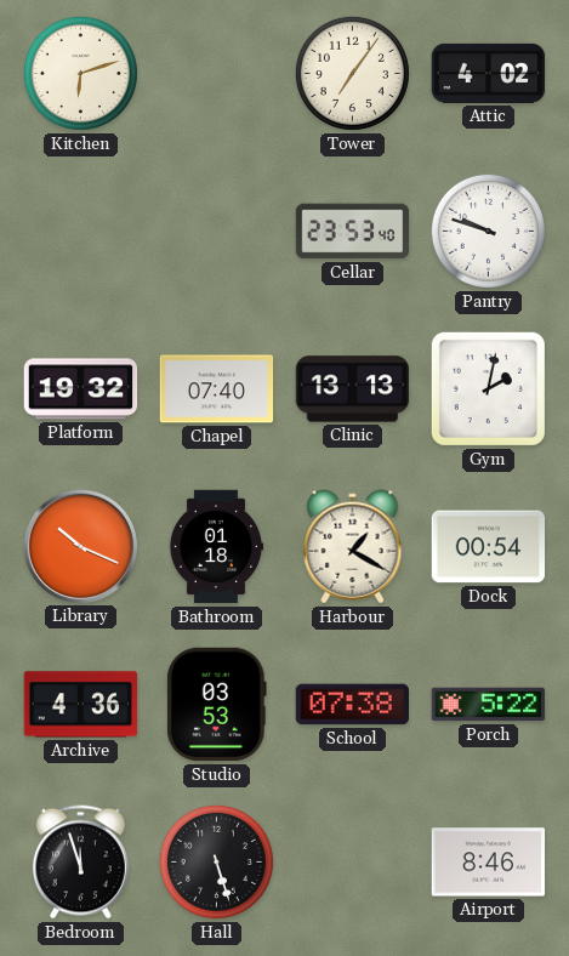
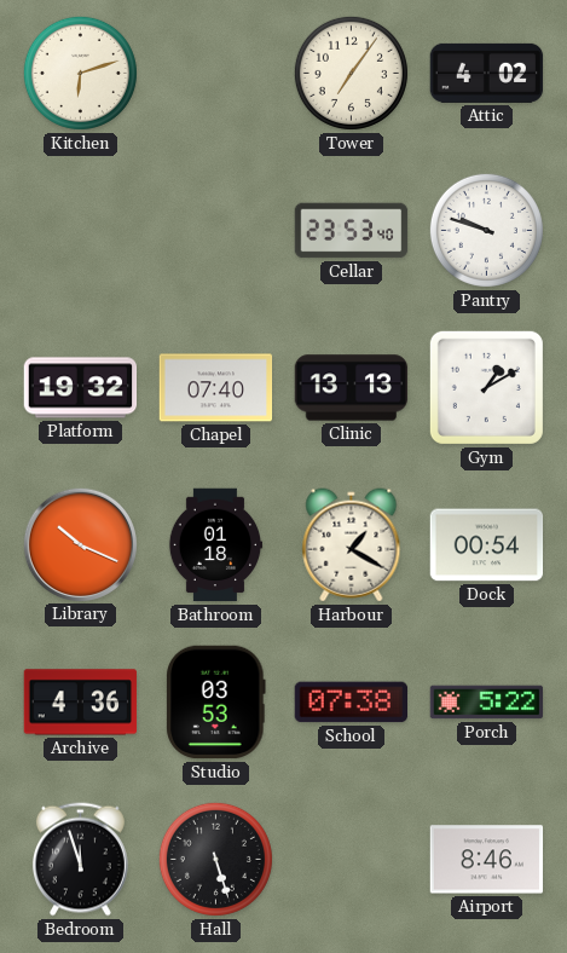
Gym: 2:02 -> 1:10 (486, 387)
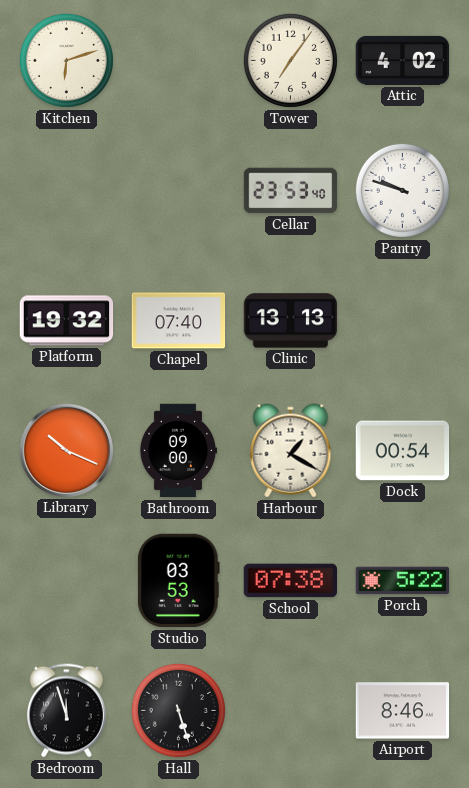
Gym: 1:10 -> none (486, 387)
Bathroom: 01:18 -> 09:00 (178, 451)
Archive: 4:36 -> none (81, 703)
